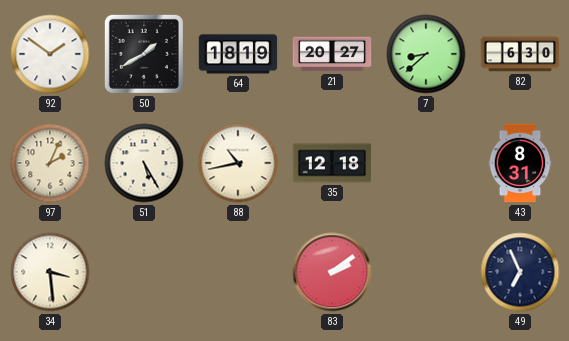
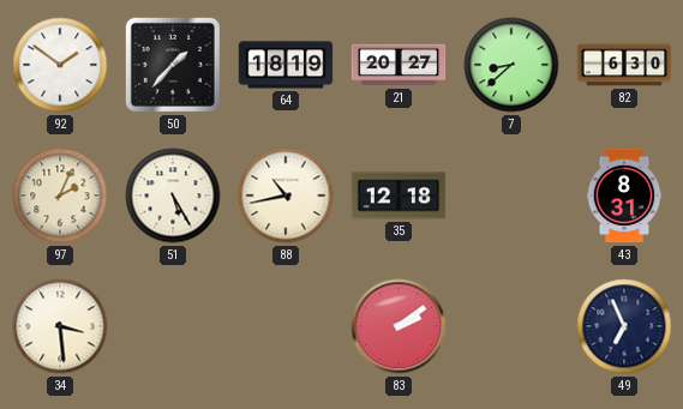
50: 1:40 -> 1:37 (173, 65)
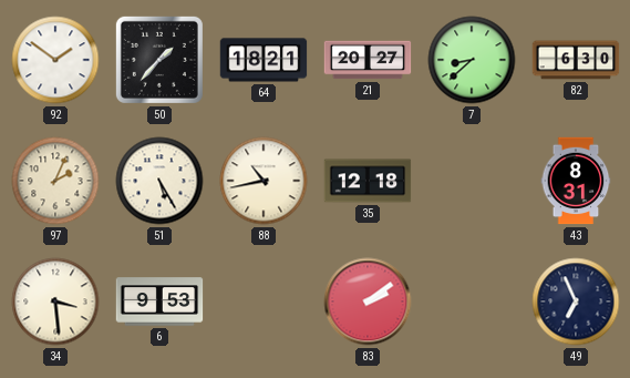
64: 18:19 -> 18:21 (264, 60)
6: none -> 9:53 (159, 302)
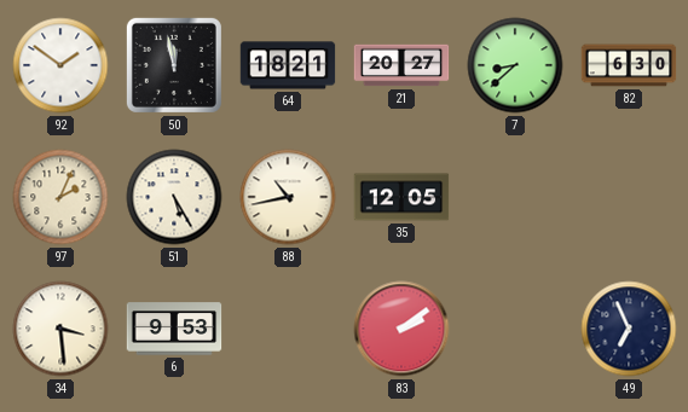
50: 1:37 -> 11:58 (174, 65)
35: 12:18 -> 12:05 (401, 197)
43: 8:31 -> none (576, 181)
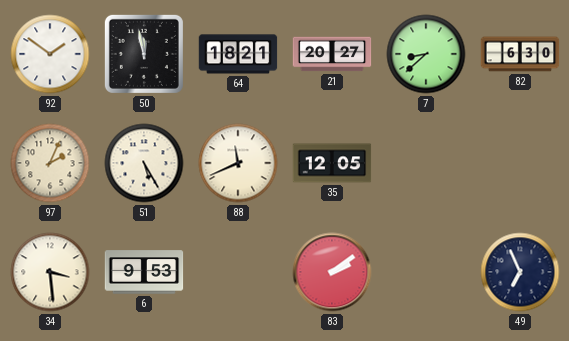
88: 10:43 -> 11:41 (238, 163)
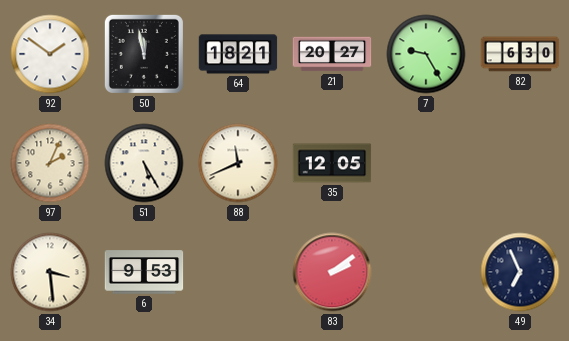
7: 8:38 -> 9:25 (426, 54)
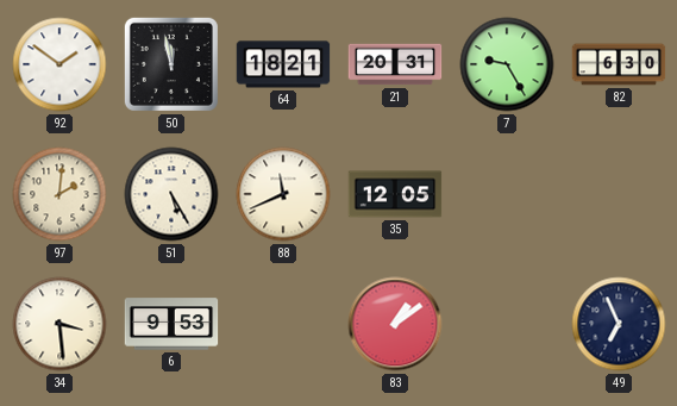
21: 20:27 -> 20:31 (395, 64)
97: 2:04 -> 2:01 (59, 194)
83: 2:09 -> 1:09 (395, 324)
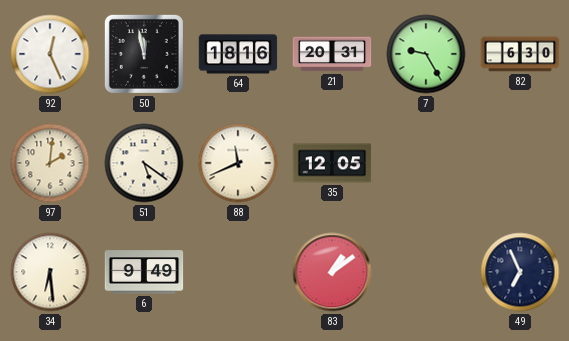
92: 1:51 -> 12:26 (50, 54)
64: 18:21 -> 18:16 (238, 54)
51: 5:25 -> 5:21 (144, 163)
34: 3:29 -> 6:29 (50, 272)
6: 9:53 -> 9:49 (144, 272)
